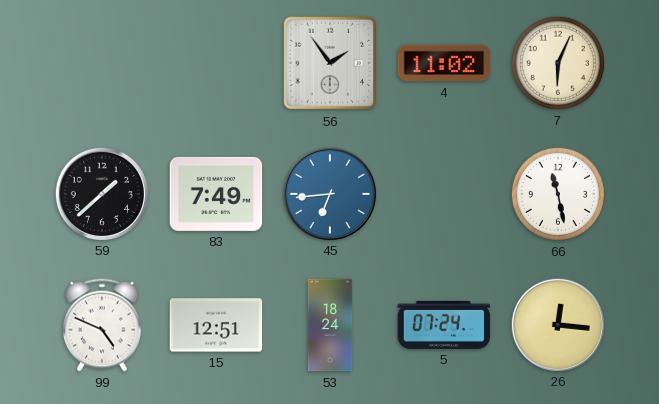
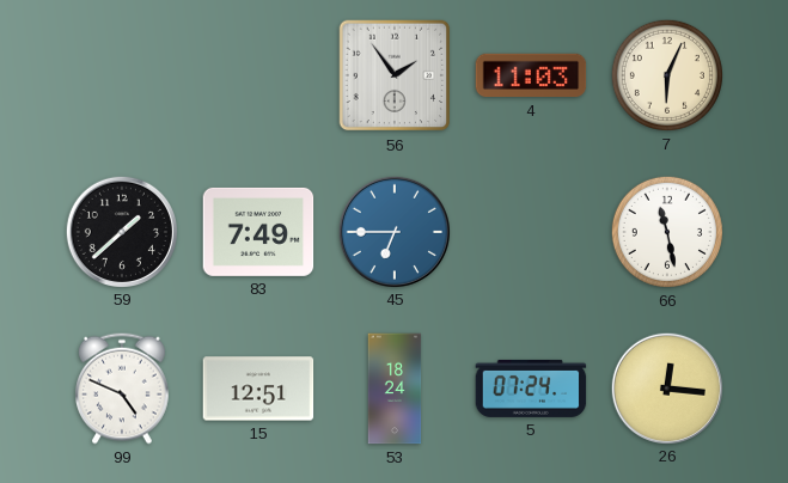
4: 11:02 -> 11:03 (531, 75)
45: 6:44 -> 6:45 (393, 231)
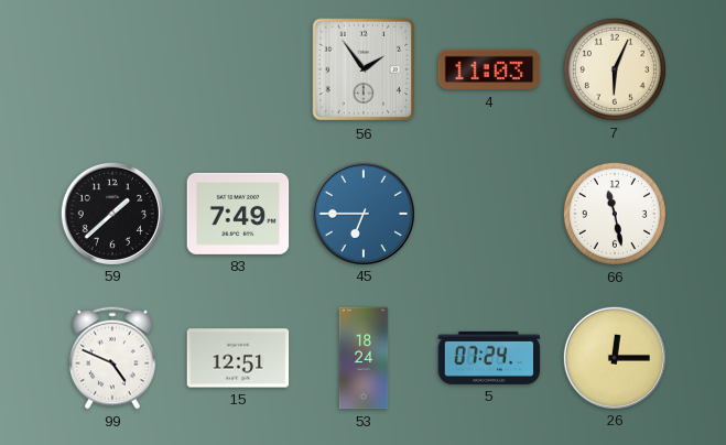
26: 12:16 -> 12:15 (614, 357)
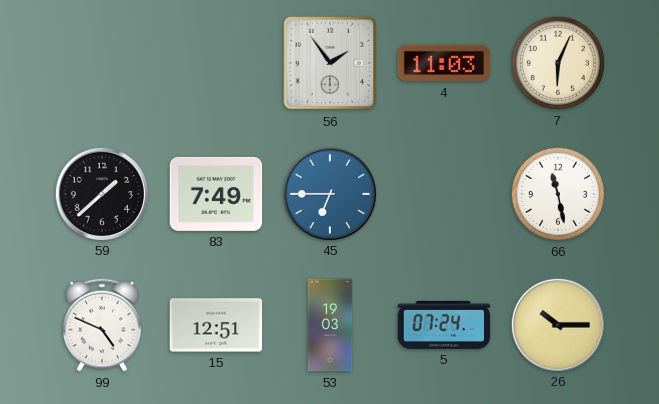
53: 18:24 -> 19:03 (330, 325)
26: 12:15 -> 10:15 (557, 324)
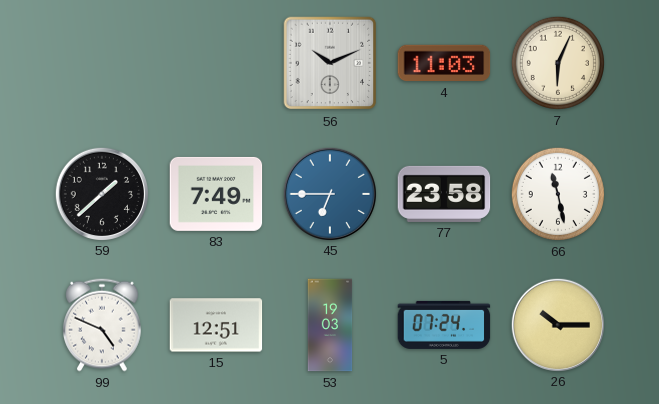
56: 1:54 -> 10:11 (330, 63)
77: none -> 23:58 (444, 194)
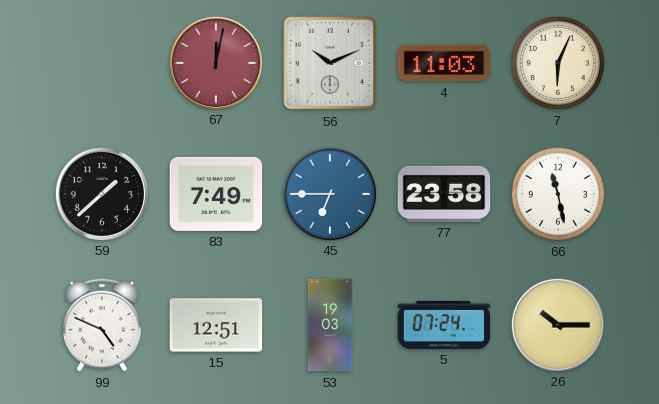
67: none -> 12:02 (215, 62)
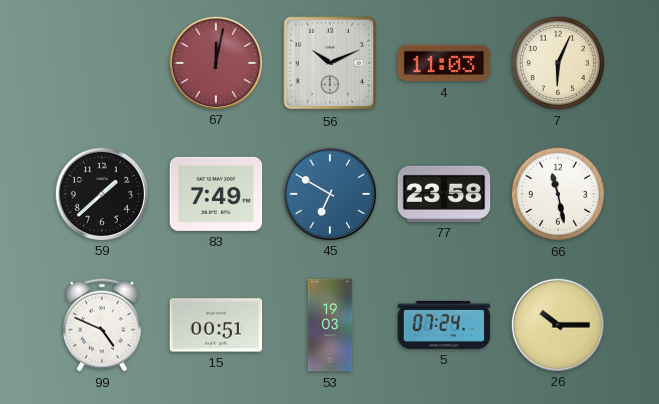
45: 6:45 -> 6:50 (329, 193)
15: 12:51 -> 00:51 (216, 325)
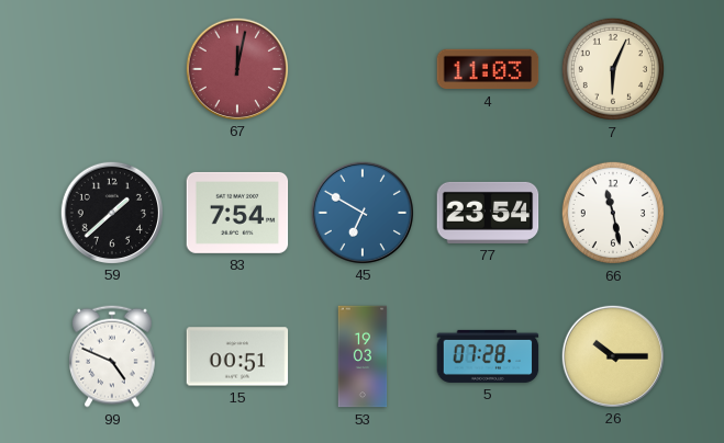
56: 10:11 -> none (330, 63)
83: 7:49 -> 7:54 (237, 213)
77: 23:58 -> 23:54 (488, 213)
5: 07:24 -> 07:28 (488, 356)
